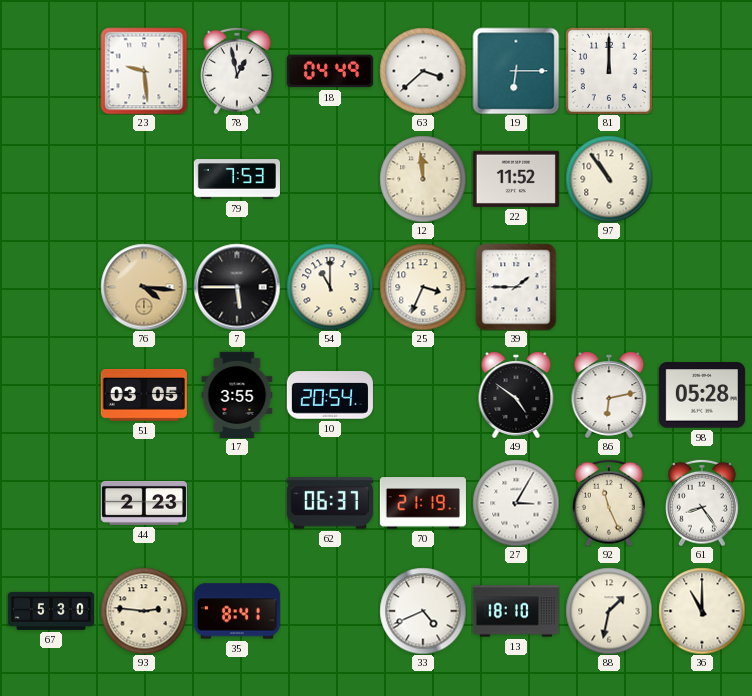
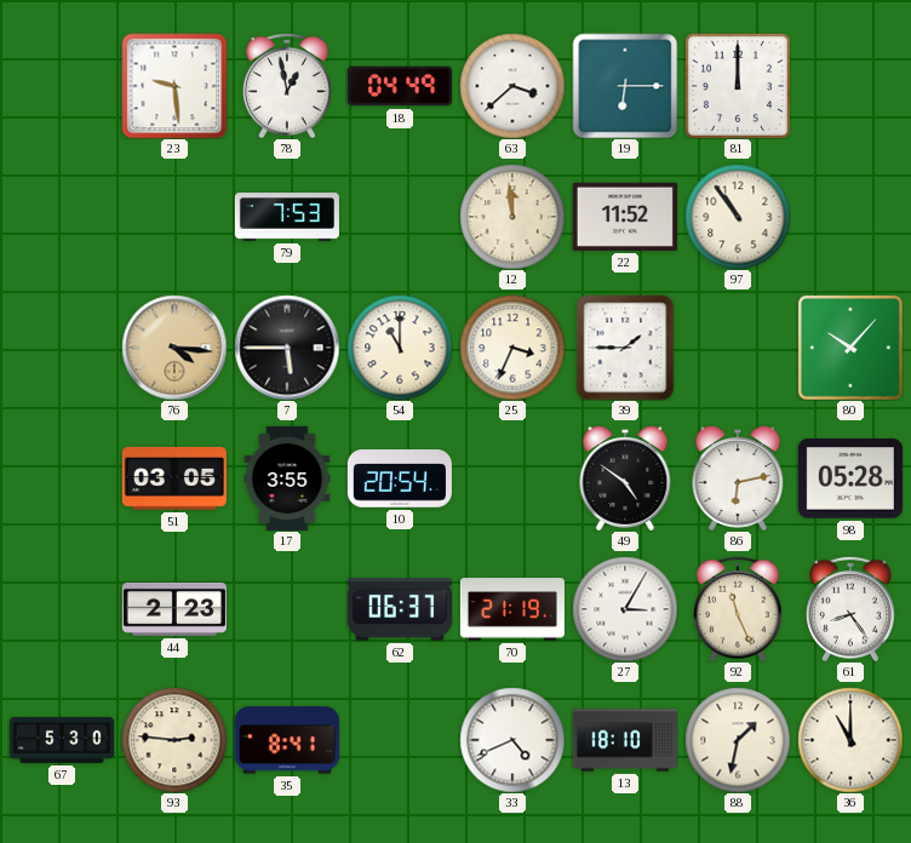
80: none -> 10:07 (850, 348)
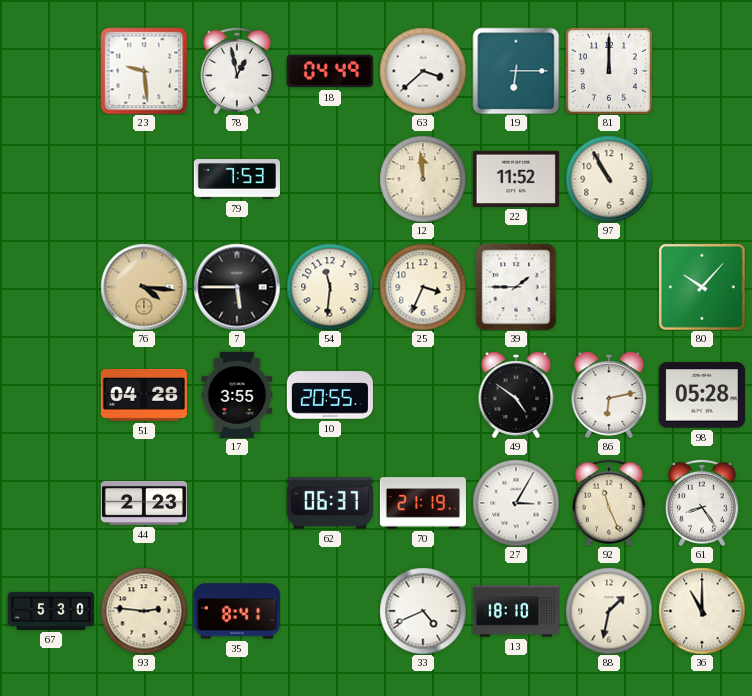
97: 10:54 -> 10:55 (609, 179)
54: 11:00 -> 11:31 (330, 287)
51: 03:05 -> 04:28 (144, 396)
10: 20:54 -> 20:55 (330, 395)
